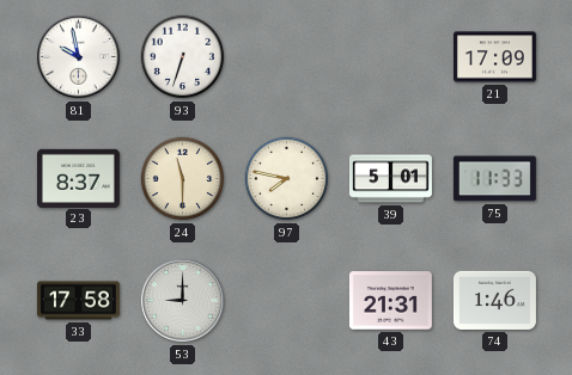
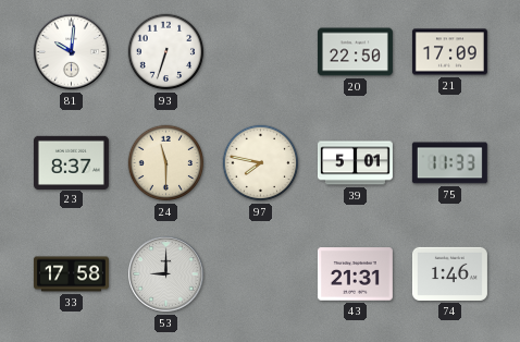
81: 9:58 -> 10:01 (72, 52)
20: none -> 22:50 (355, 52)
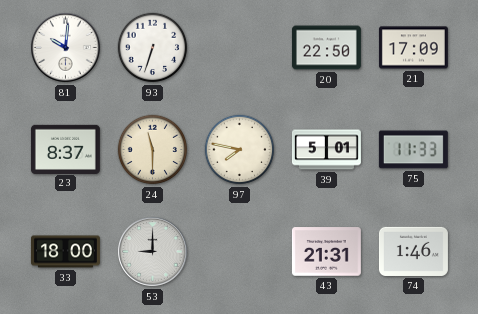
33: 17:58 -> 18:00 (65, 252)
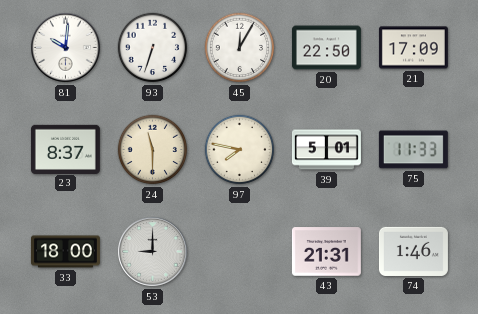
45: none -> 12:05 (240, 48)
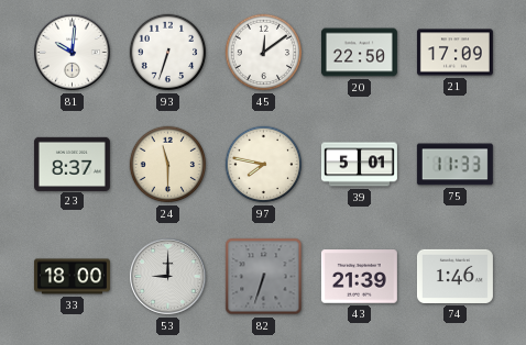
45: 12:05 -> 12:09 (264, 53)
82: none -> 6:33 (264, 277)
43: 21:31 -> 21:39 (359, 277)
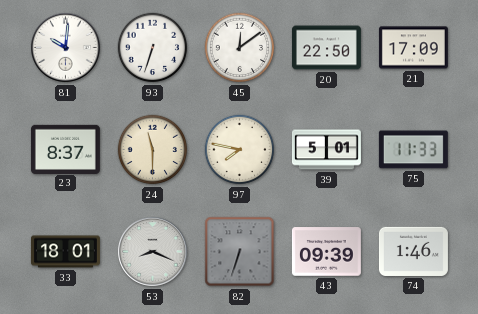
33: 18:00 -> 18:01 (65, 252)
53: 9:00 -> 8:19 (153, 252)
43: 21:39 -> 09:39 (326, 252)
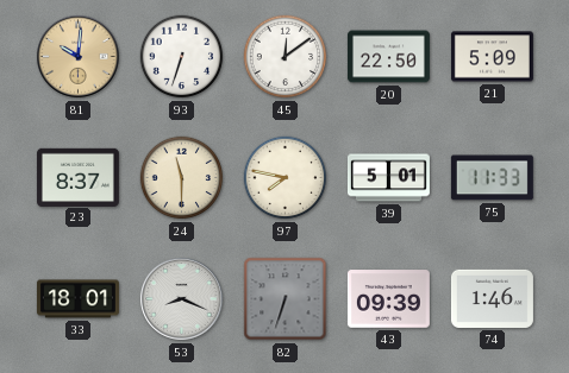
81 dial: white -> champagne (79, 57)
21: 17:09 -> 5:09 (492, 57)
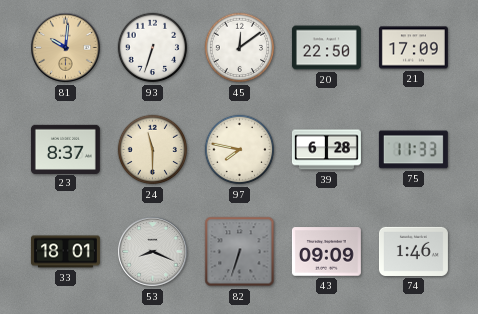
21: 5:09 -> 17:09 (413, 48)
39: 5:01 -> 6:28 (326, 150)
43: 09:39 -> 09:09 (326, 252)
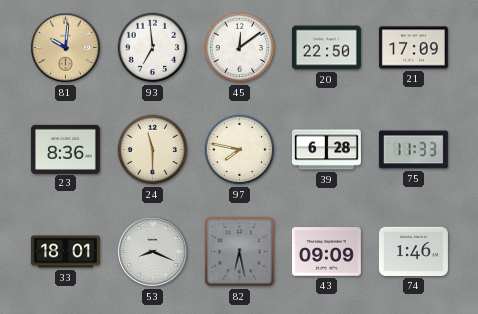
93: 6:33 -> 6:59 (153, 48)
23: 8:37 -> 8:36 (65, 149)
82: 6:33 -> 6:28 (240, 252)
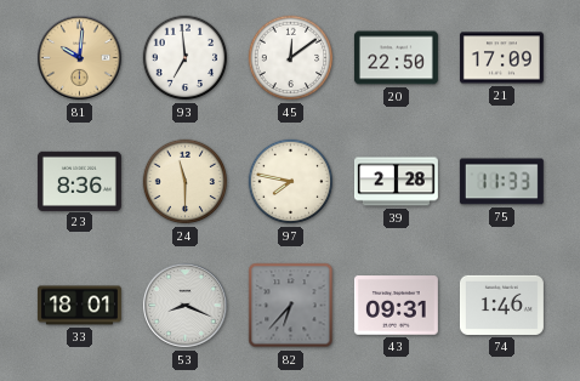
39: 6:28 -> 2:28 (396, 182)
82: 6:28 -> 6:37 (291, 306)
43: 09:09 -> 09:31 (396, 306)
